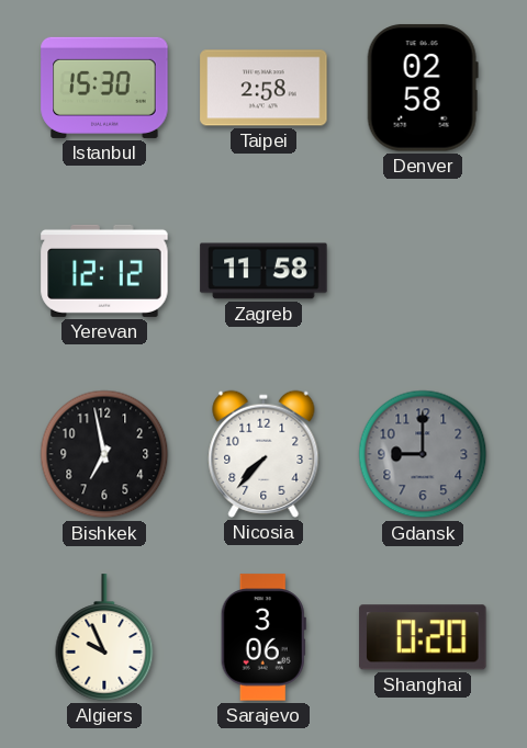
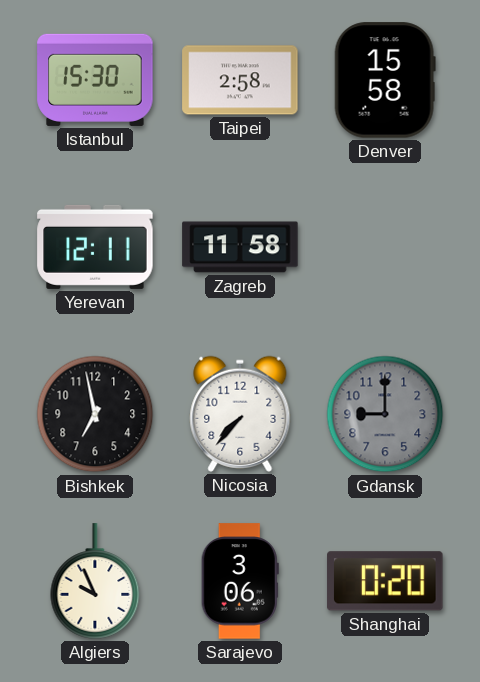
Denver: 02:58 -> 15:58 (385, 80)
Yerevan: 12:12 -> 12:11 (95, 247)
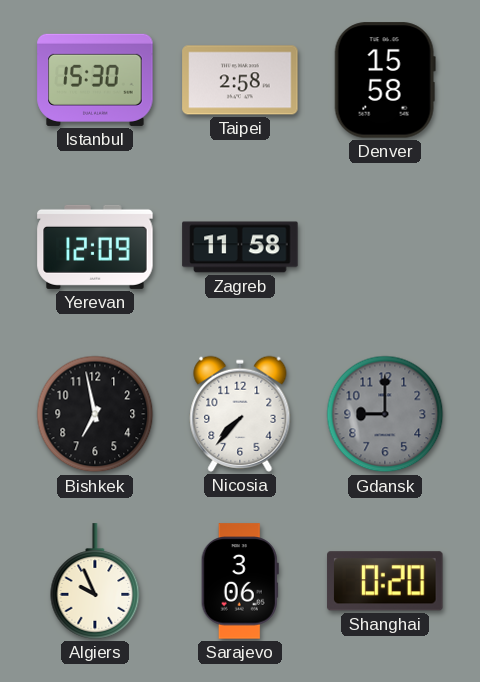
Yerevan: 12:11 -> 12:09 (95, 247)
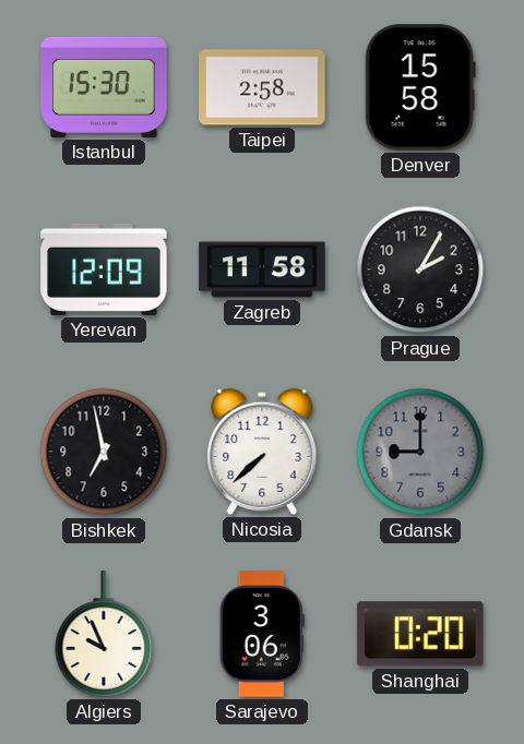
Prague: none -> 2:05 (420, 269)
Nicosia: 7:37 -> 7:38 (262, 452)
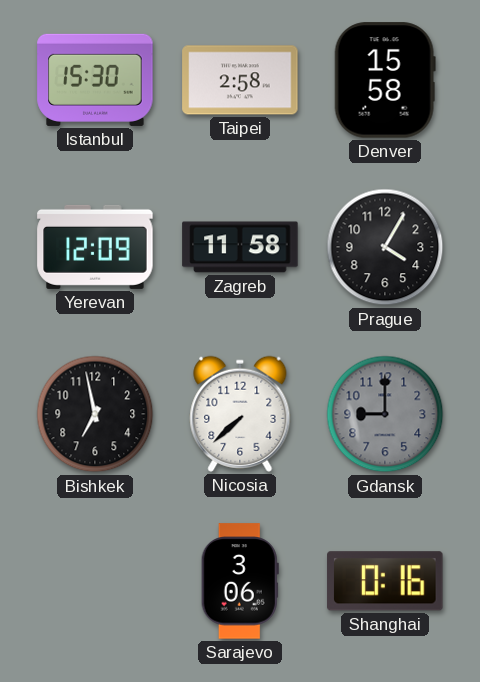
Prague: 2:05 -> 4:05 (385, 247)
Algiers: 9:56 -> none (104, 634)
Shanghai: 0:20 -> 0:16 (385, 581)
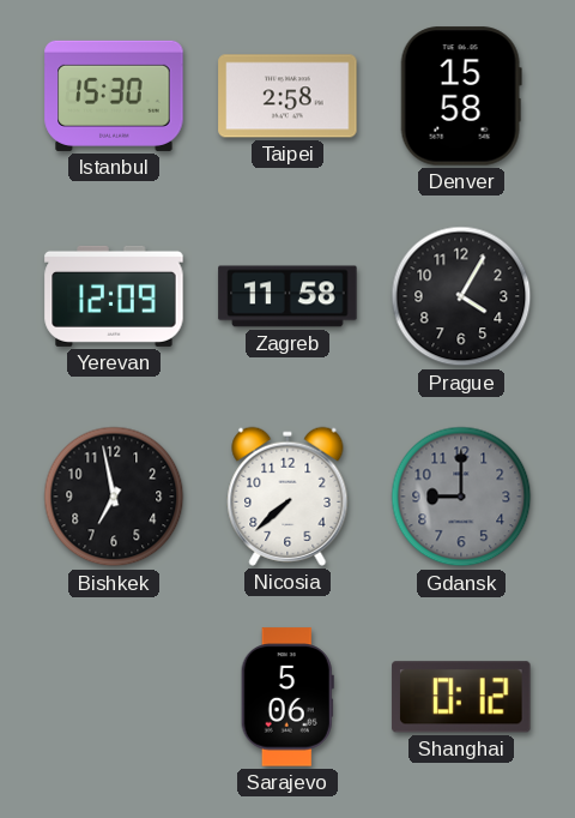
Sarajevo: 3:06 -> 5:06 (287, 697)
Shanghai: 0:16 -> 0:12 (461, 697)
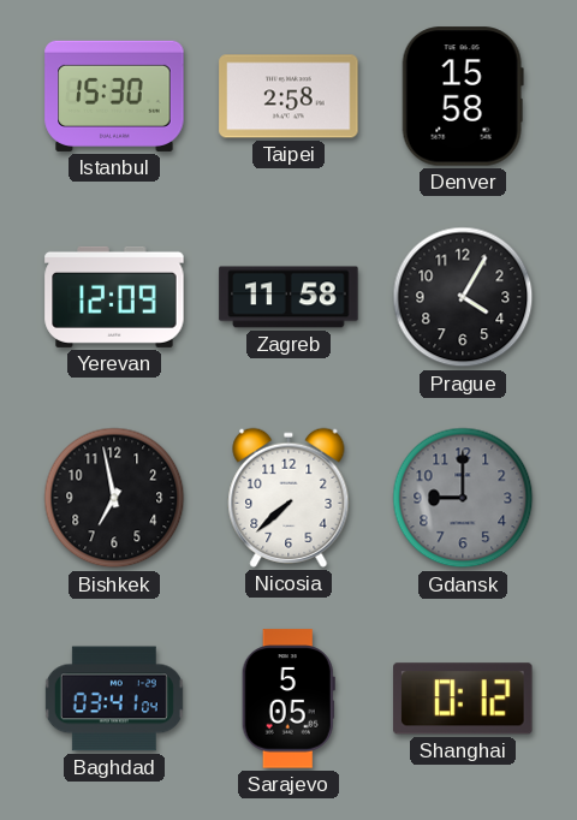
Baghdad: none -> 03:41 (114, 699)
Sarajevo: 5:06 -> 5:05 (288, 699)
